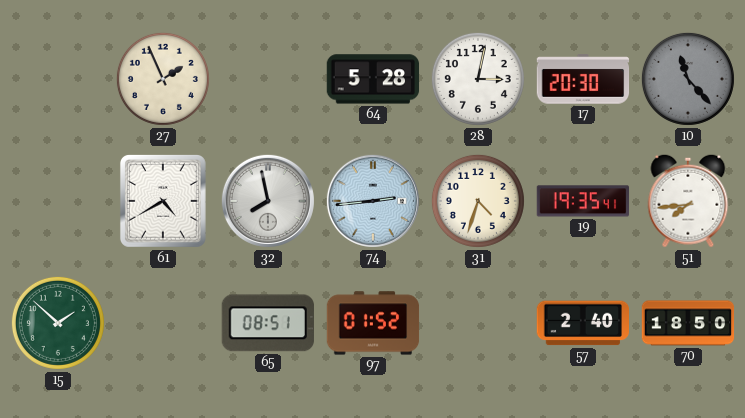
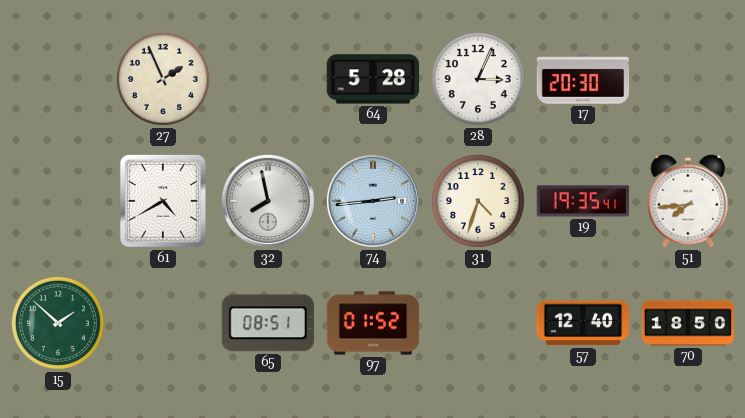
28: 3:02 -> 3:04 (478, 79)
10: 11:23 -> none (688, 79)
57: 2:40 -> 12:40 (583, 323)
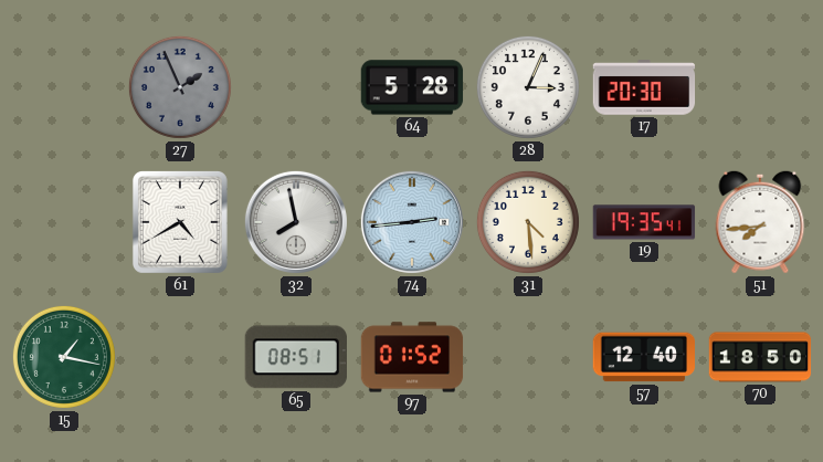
27 dial: cream -> grey (180, 87)
31: 4:33 -> 4:29 (528, 222)
15: 1:52 -> 1:17 (64, 357)
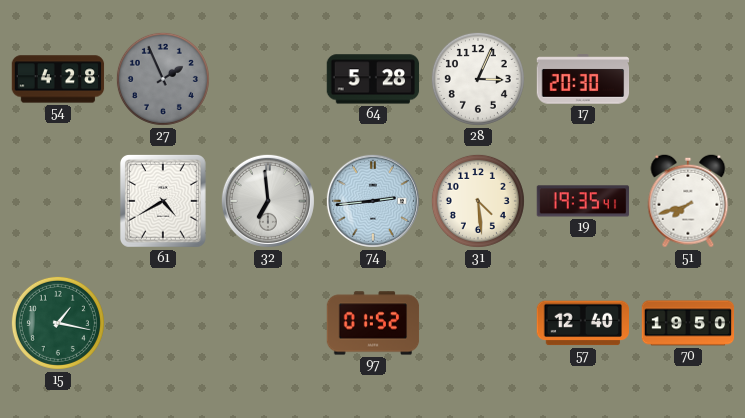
54: none -> 4:28 (58, 79)
32: 7:58 -> 6:59 (268, 201)
51: 7:44 -> 7:42 (688, 201)
65: 08:51 -> none (296, 357)
70: 18:50 -> 19:50 (688, 323)
